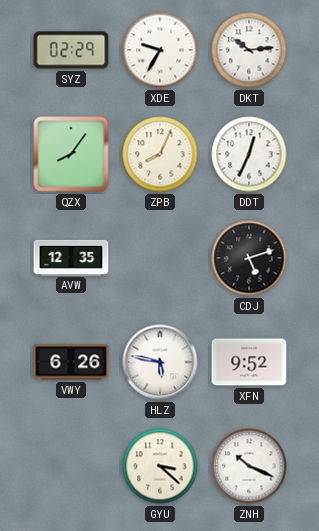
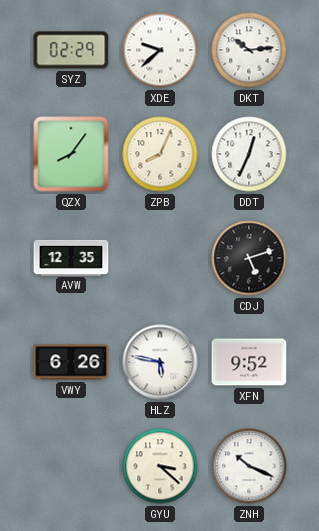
XDE: 9:35 -> 9:38 (160, 50)
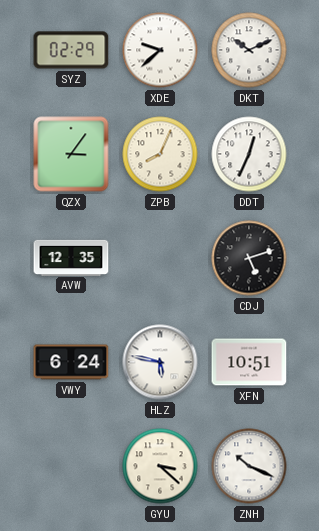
DKT: 10:14 -> 10:11 (249, 50)
QZX: 8:06 -> 3:06 (71, 154)
VWY: 6:26 -> 6:24 (71, 362)
XFN: 9:52 -> 10:51 (249, 362)
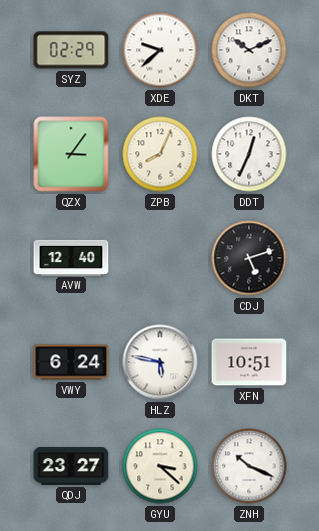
AVW: 12:35 -> 12:40 (71, 257)
QDJ: none -> 23:27 (71, 467)
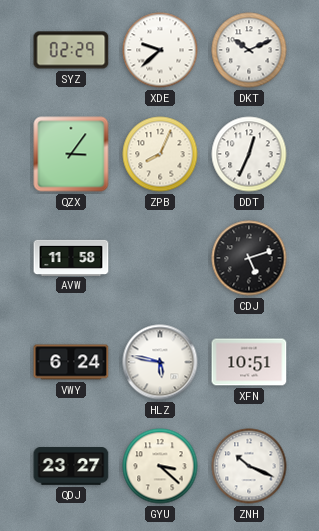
AVW: 12:40 -> 11:58 (71, 257)
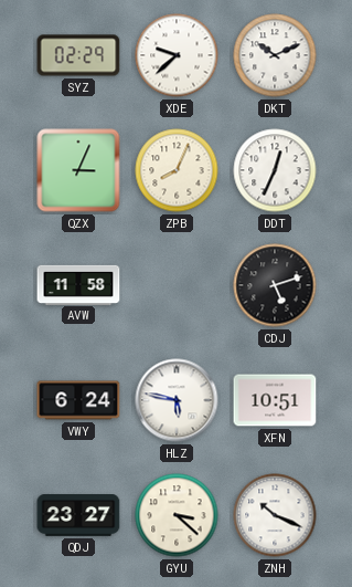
QZX: 3:06 -> 3:04 (78, 170)
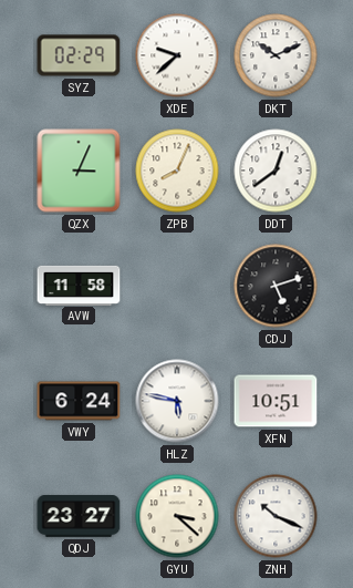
DDT: 12:34 -> 12:39 (276, 171)
